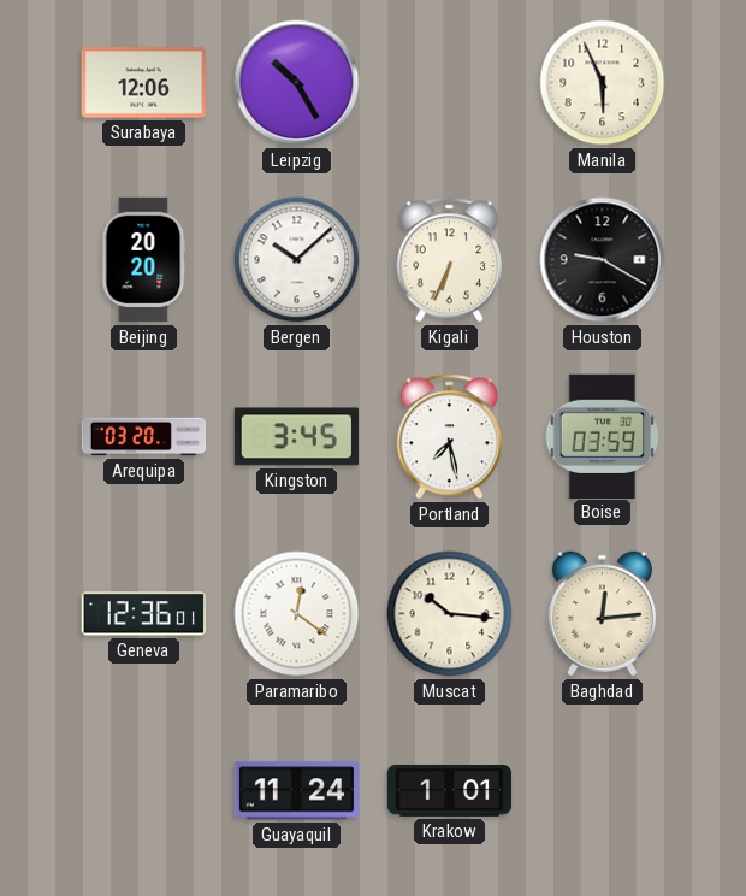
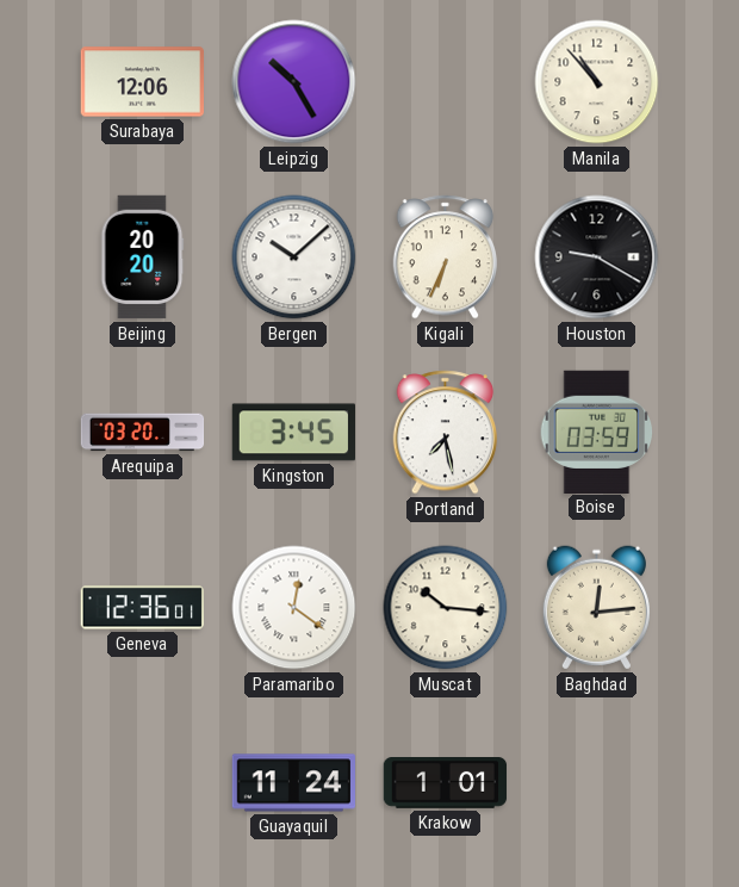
Manila: 5:56 -> 10:53 (597, 82)
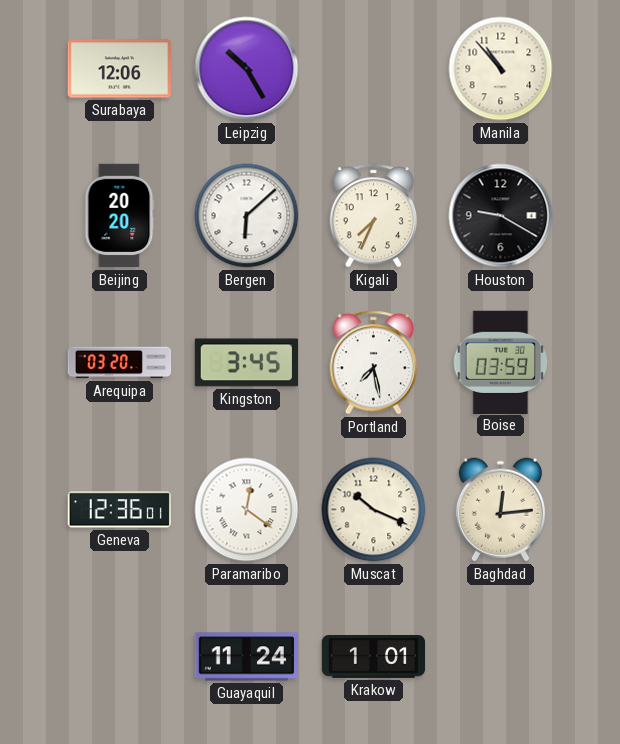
Bergen: 10:08 -> 6:08 (247, 216)
Kigali: 6:34 -> 7:34 (374, 216)
Muscat: 10:16 -> 10:19 (374, 510)
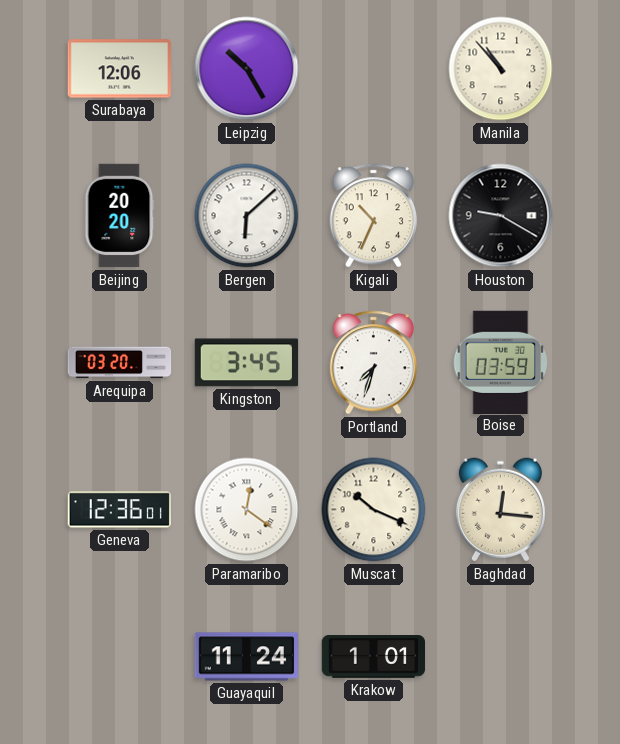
Kigali: 7:34 -> 10:34 (374, 216)
Portland: 7:28 -> 7:33 (374, 363)
Baghdad: 12:14 -> 12:16 (500, 510)
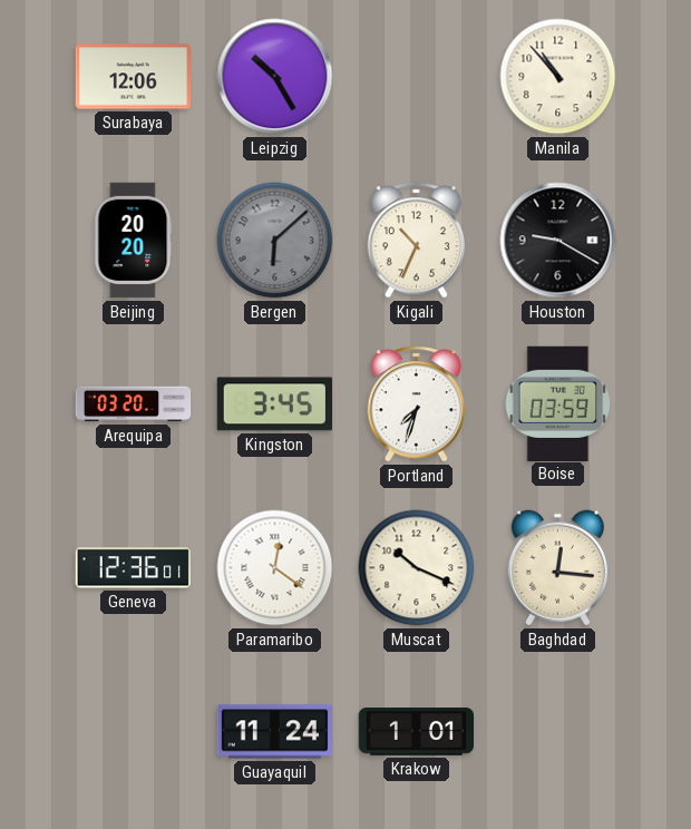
Bergen dial: white -> grey (275, 241)
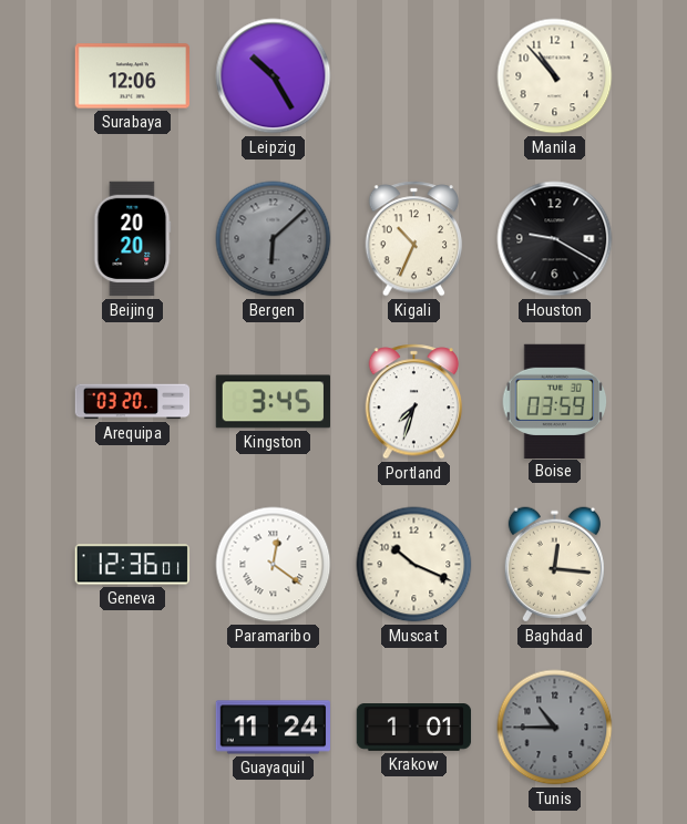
Tunis: none -> 10:45 (555, 728)
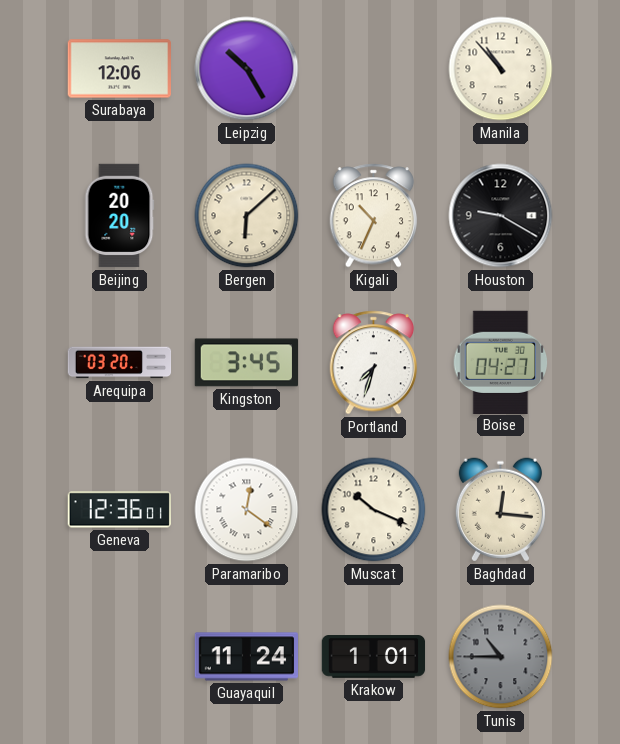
Bergen dial: grey -> cream (247, 216)
Boise: 03:59 -> 04:27 (501, 362)
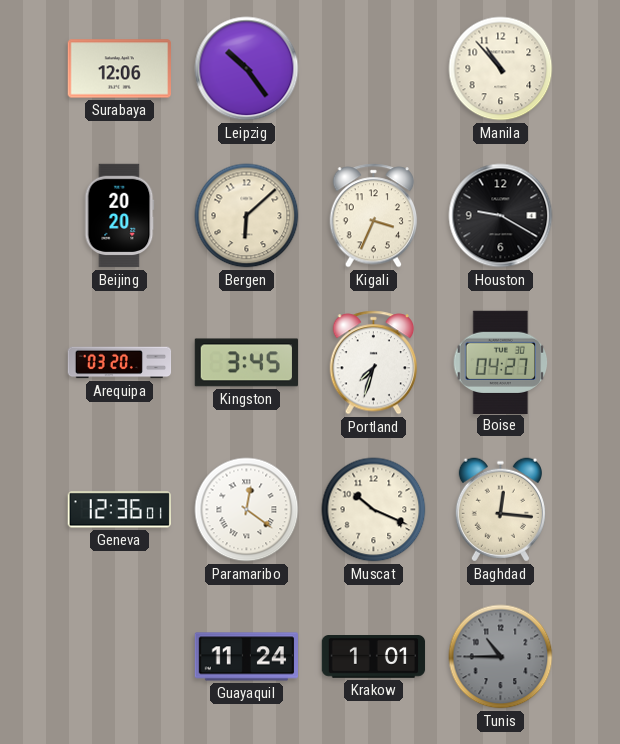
Leipzig: 10:25 -> 10:24 (247, 69)
Kigali: 10:34 -> 3:34 (374, 216)
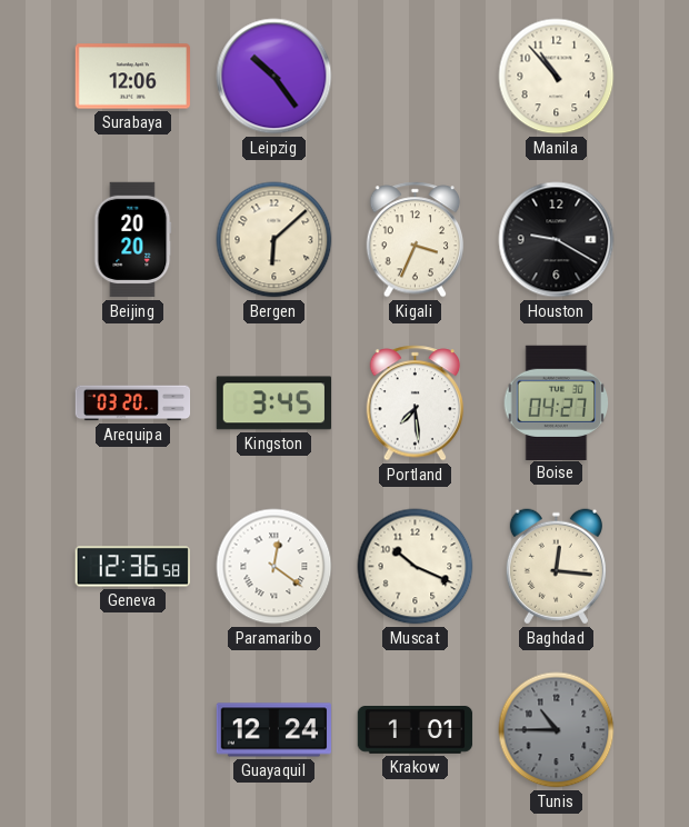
Portland: 7:33 -> 7:29 (416, 403)
Geneva: 12:36:01 -> 12:36:58 (132, 567)
Guayaquil: 11:24 -> 12:24 (274, 730)
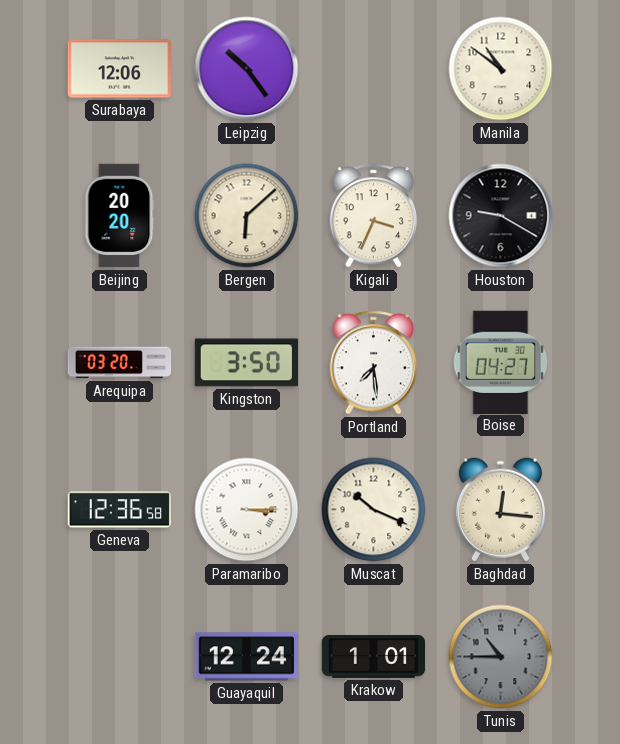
Manila: 10:53 -> 10:51 (501, 69)
Kingston: 3:45 -> 3:50 (246, 363)
Paramaribo: 12:21 -> 3:15 (247, 510)
